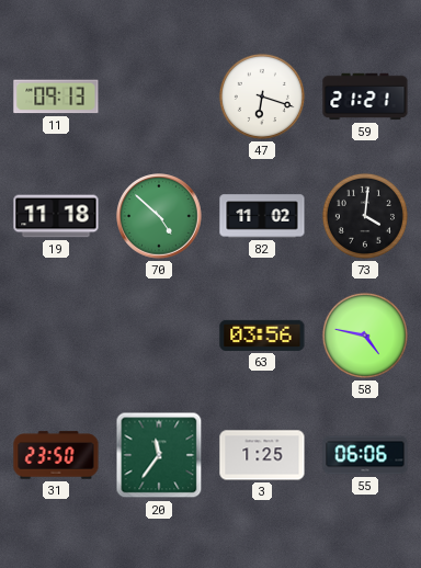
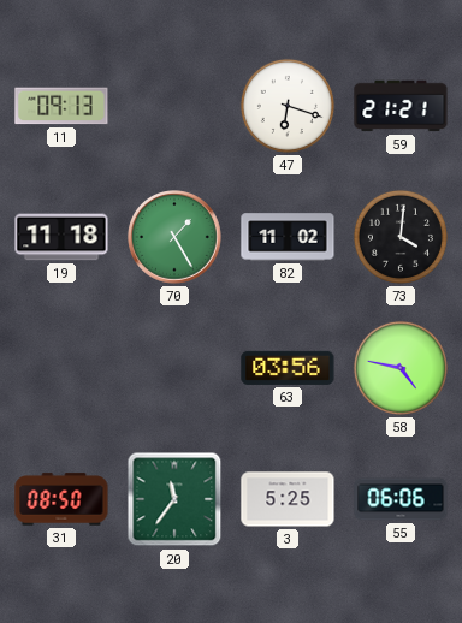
70: 4:52 -> 1:25 (174, 237)
31: 23:50 -> 08:50 (61, 499)
3: 1:25 -> 5:25 (288, 499)
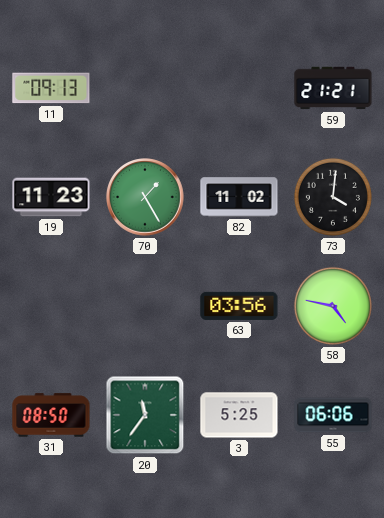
47: 6:18 -> none (288, 106)
19: 11:18 -> 11:23 (51, 197)
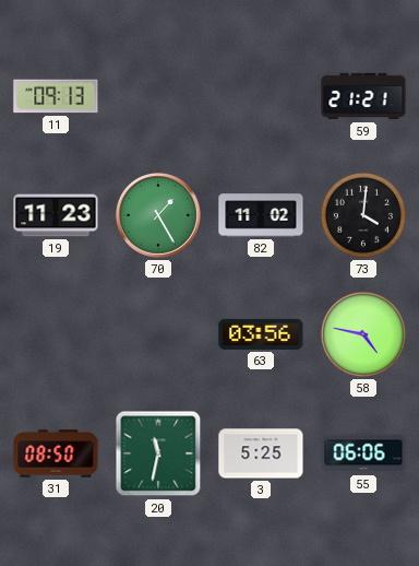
20: 11:36 -> 11:32 (158, 453)
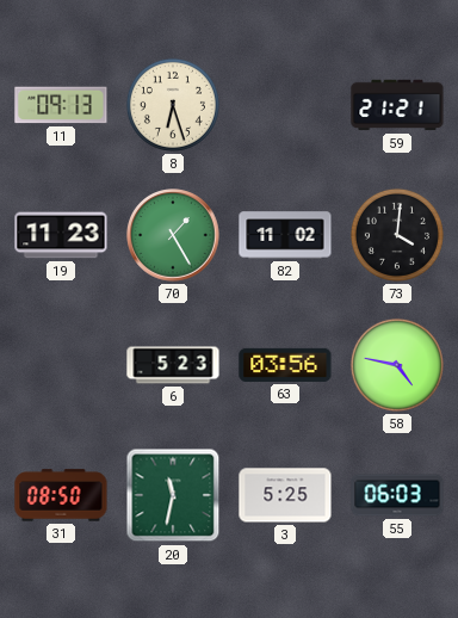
8: none -> 6:27 (173, 105)
6: none -> 5:23 (173, 365)
55: 06:06 -> 06:03 (397, 495)
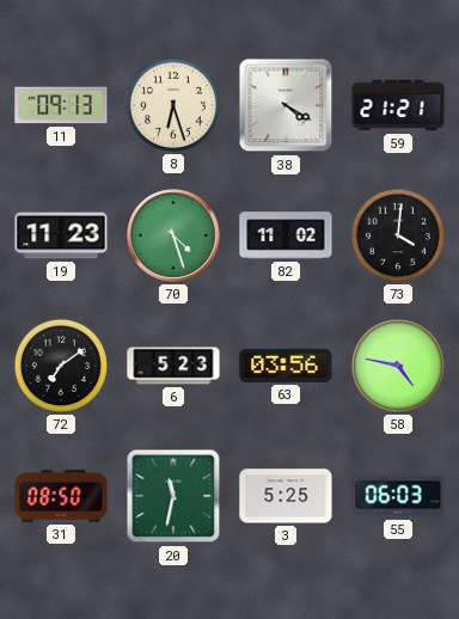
38: none -> 4:20 (286, 105)
70: 1:25 -> 4:27 (173, 235)
72: none -> 7:09 (61, 366)
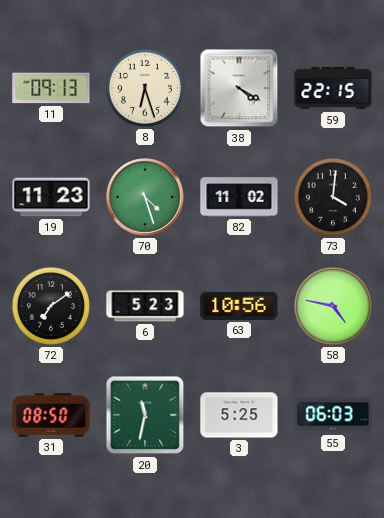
59: 21:21 -> 22:15 (333, 88)
63: 03:56 -> 10:56 (239, 306)
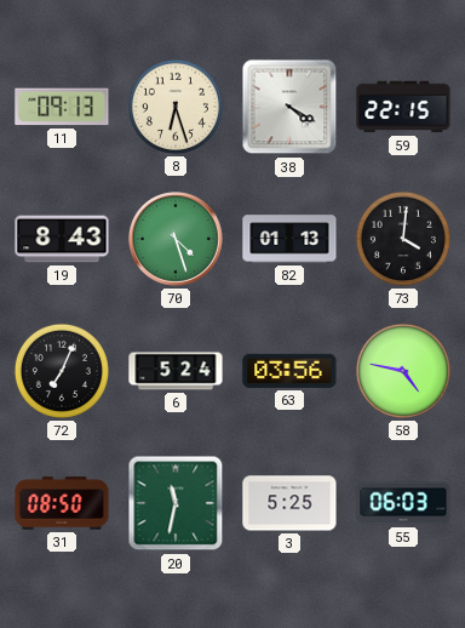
19: 11:23 -> 8:43 (62, 239)
82: 11:02 -> 01:13 (289, 239)
72: 7:09 -> 7:04 (62, 371)
6: 5:23 -> 5:24 (176, 371)
63: 10:56 -> 03:56 (289, 371)
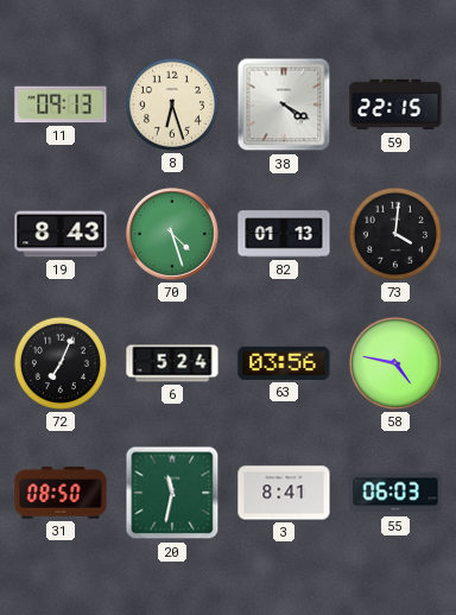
3: 5:25 -> 8:41 (284, 493)
